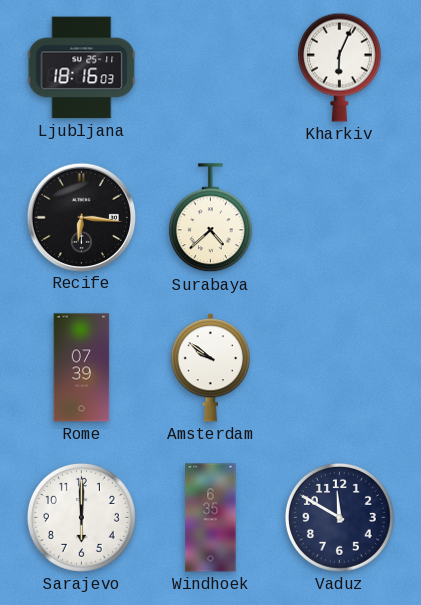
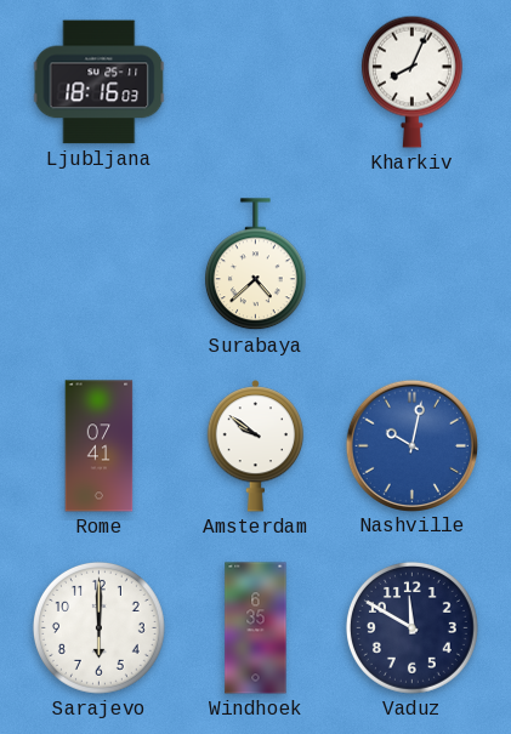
Kharkiv: 6:04 -> 8:04 (411, 81)
Recife: 6:16 -> none (81, 217)
Rome: 07:39 -> 07:41 (100, 446)
Nashville: none -> 10:02 (411, 445)
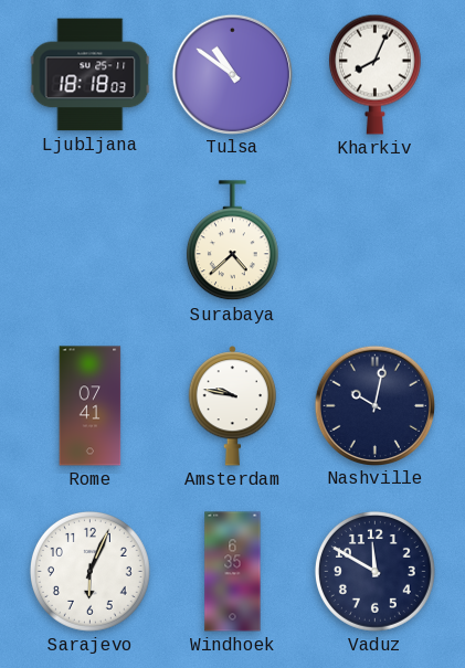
Ljubljana: 18:16 -> 18:18 (91, 75)
Tulsa: none -> 10:51 (232, 74)
Amsterdam: 9:51 -> 9:47 (233, 406)
Nashville dial: blue -> navy (374, 405)
Sarajevo: 6:00 -> 6:04 (89, 571)
